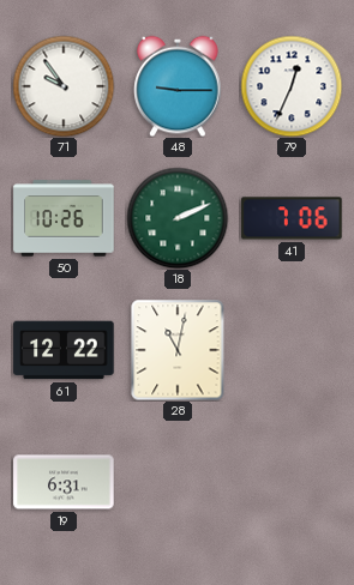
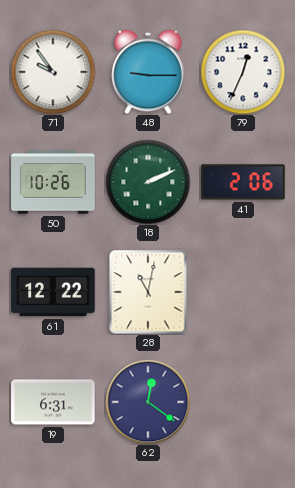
41: 7:06 -> 2:06 (243, 182)
62: none -> 12:21 (148, 402)
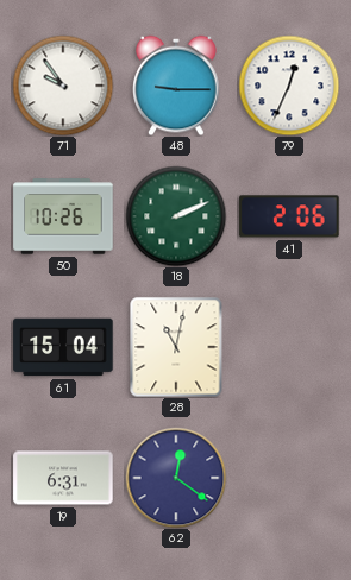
61: 12:22 -> 15:04 (63, 347)
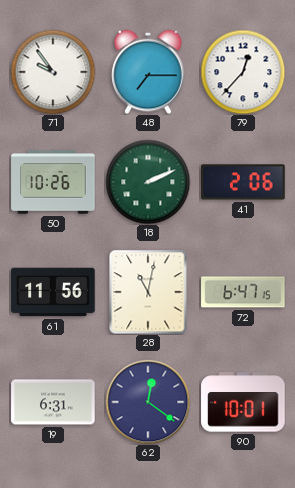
48: 9:15 -> 7:15 (148, 72)
79: 12:34 -> 12:37 (243, 72)
61: 15:04 -> 11:56 (53, 292)
72: none -> 6:47 (243, 292)
90: none -> 10:01 (243, 402)
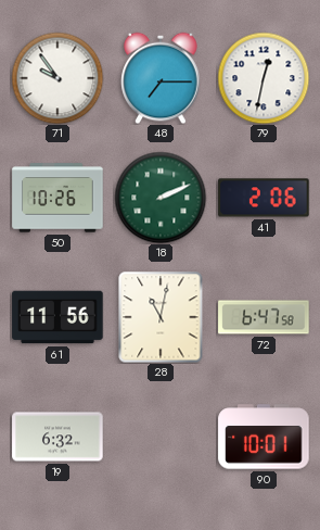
79: 12:37 -> 12:32 (264, 78)
72: 6:47:15 -> 6:47:58 (264, 317)
19: 6:31 -> 6:32 (57, 437)
62: 12:21 -> none (148, 402)
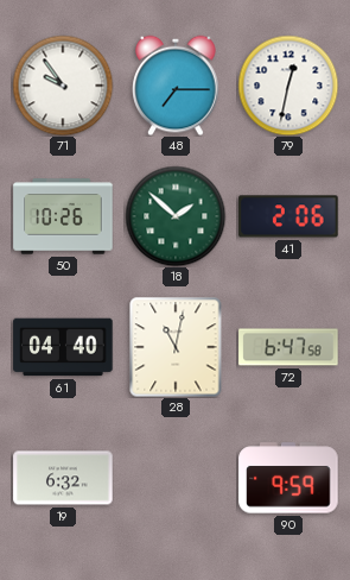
18: 2:11 -> 1:52 (176, 216)
61: 11:56 -> 04:40 (63, 347)
90: 10:01 -> 9:59 (288, 478)
